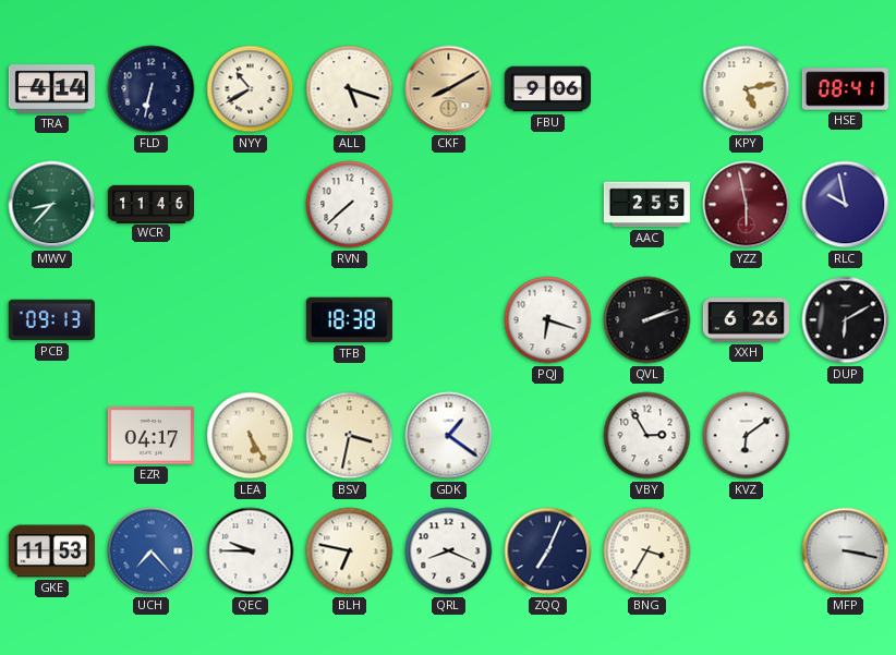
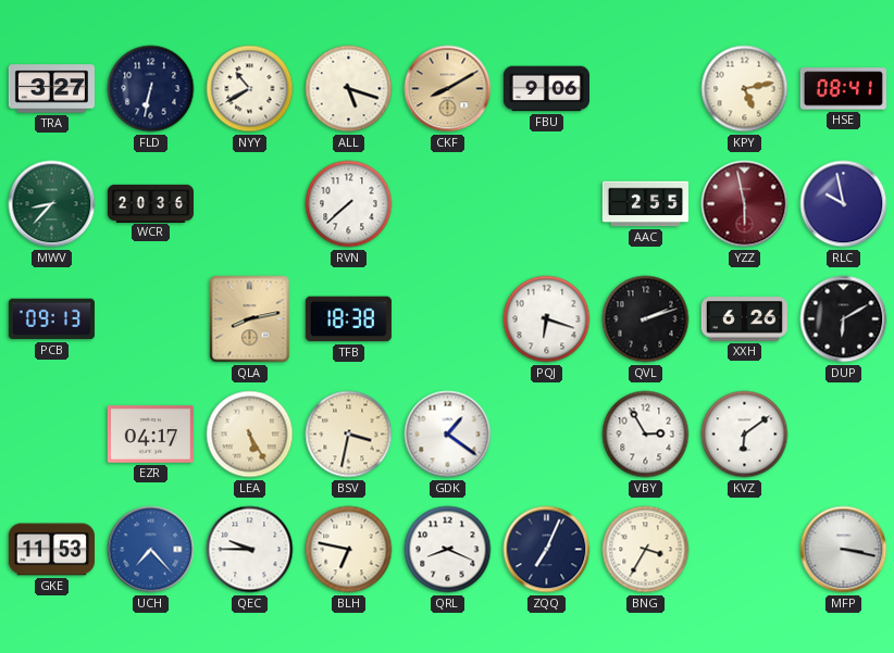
TRA: 4:14 -> 3:27 (51, 89)
WCR: 11:46 -> 20:36 (150, 203)
QLA: none -> 8:13 (250, 319)
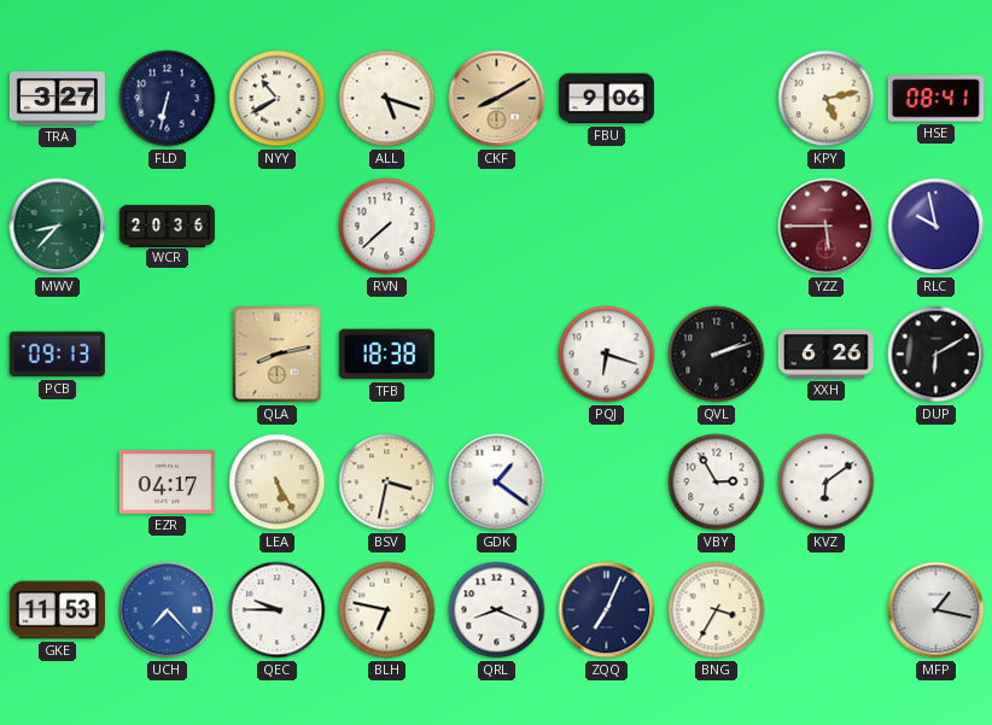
AAC: 2:55 -> none (645, 204)
YZZ: 5:58 -> 5:45 (827, 227)
MFP: 3:17 -> 1:17 (936, 610)
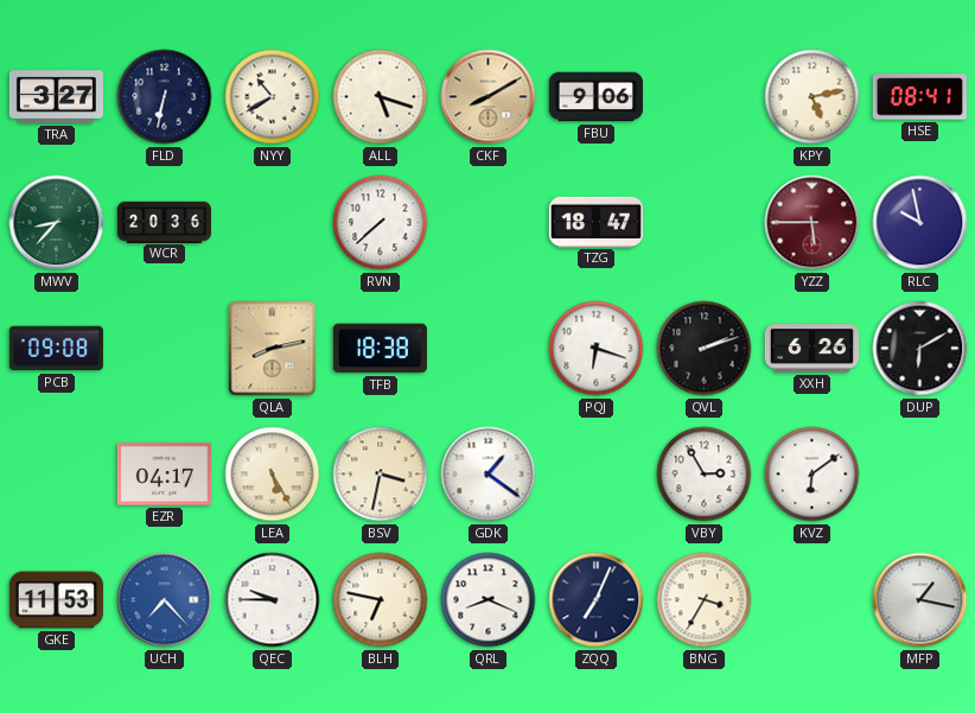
TZG: none -> 18:47 (595, 222)
PCB: 09:13 -> 09:08 (56, 349)
